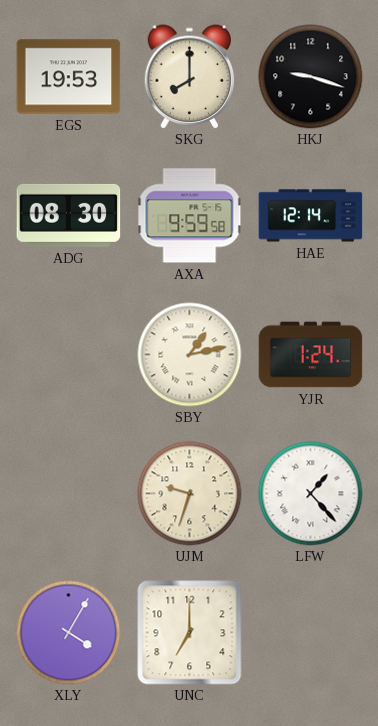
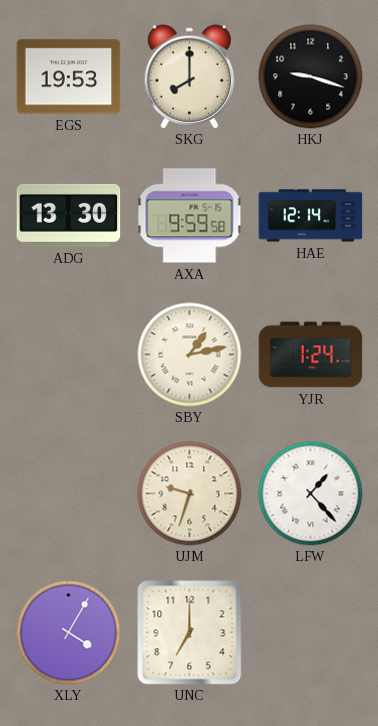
ADG: 08:30 -> 13:30 (69, 215)
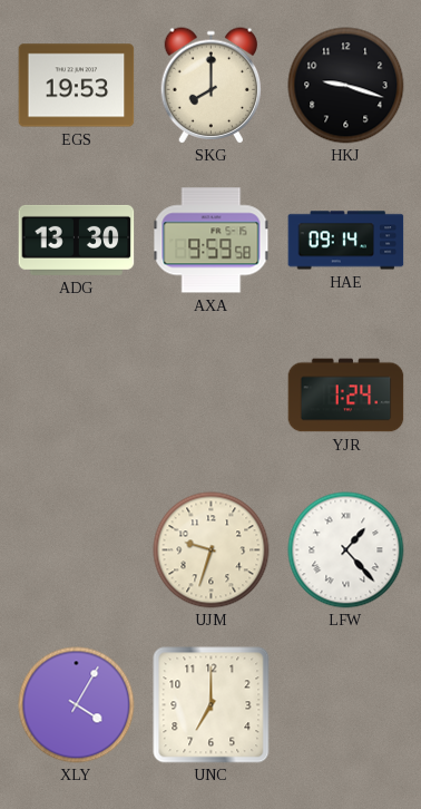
HAE: 12:14 -> 09:14 (346, 241)
SBY: 1:13 -> none (190, 355)
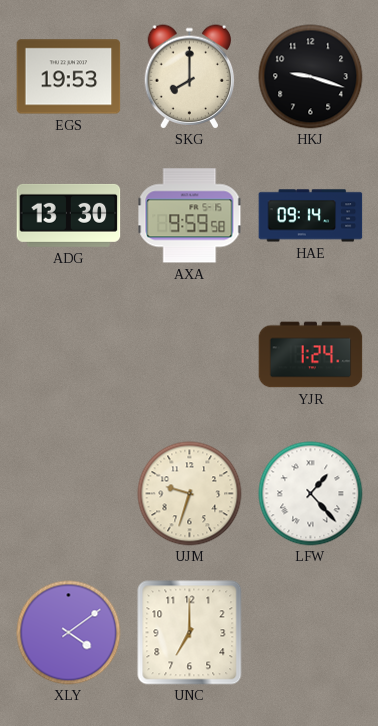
XLY: 4:05 -> 4:09 (69, 633)
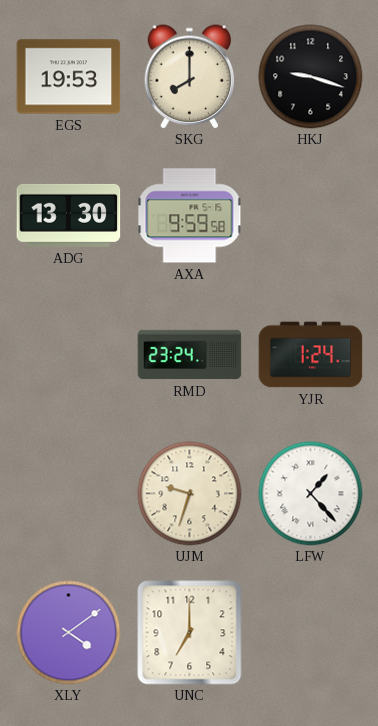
HAE: 09:14 -> none (311, 216)
RMD: none -> 23:24 (190, 355)
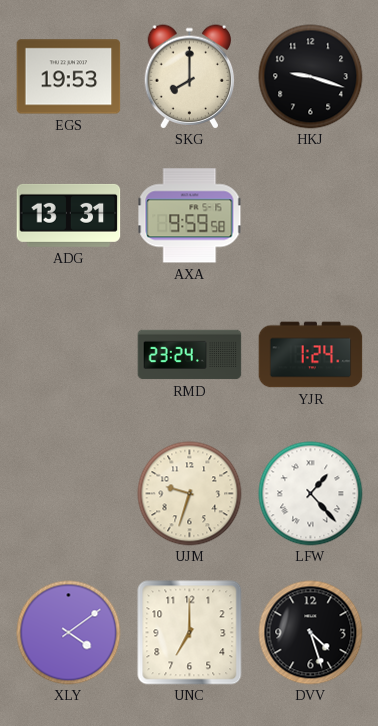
ADG: 13:30 -> 13:31 (69, 215)
DVV: none -> 4:27 (311, 633)
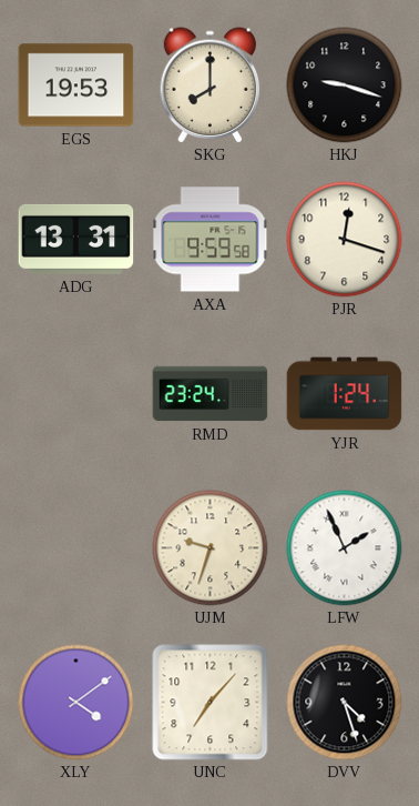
PJR: none -> 12:18 (345, 240)
LFW: 1:23 -> 1:56 (345, 548)
UNC: 7:00 -> 7:07 (211, 703)
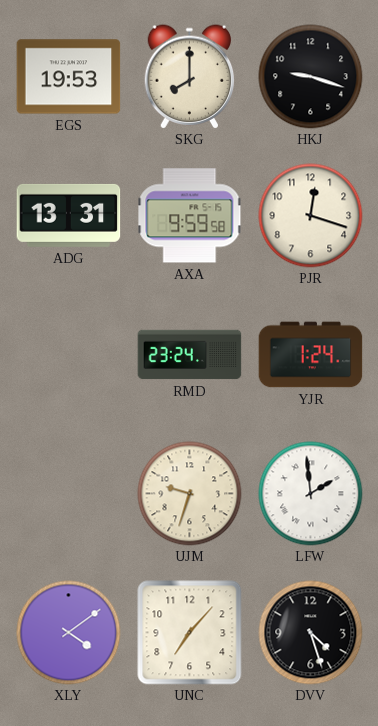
LFW: 1:56 -> 1:59 (311, 494)
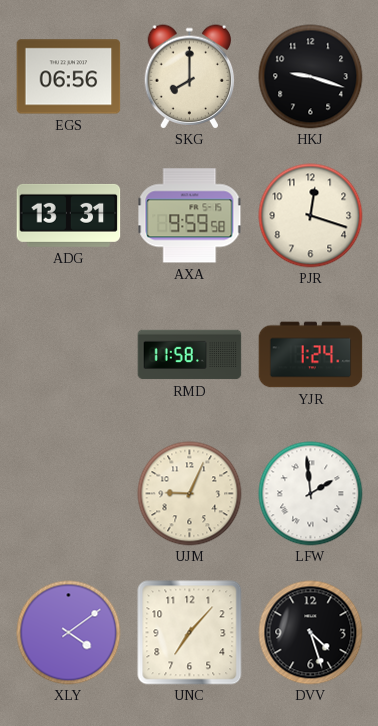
EGS: 19:53 -> 06:56 (69, 77)
RMD: 23:24 -> 11:58 (190, 355)
UJM: 9:33 -> 9:04 (190, 494)
